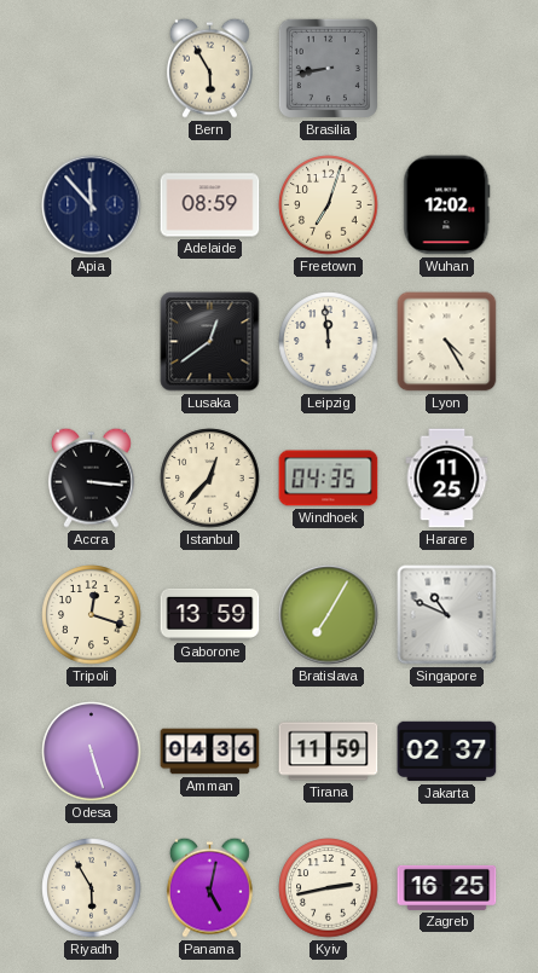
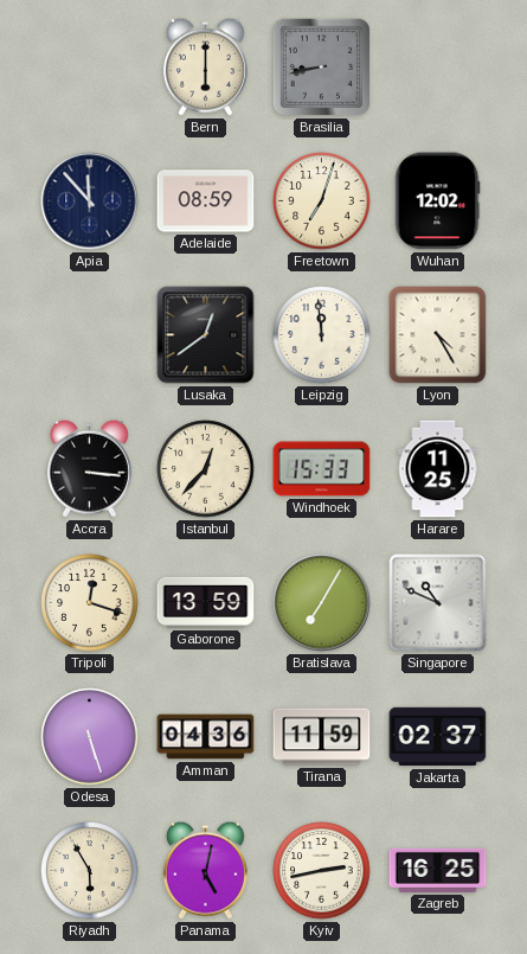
Bern: 5:55 -> 6:00 (205, 66)
Windhoek: 04:35 -> 15:33 (322, 469)
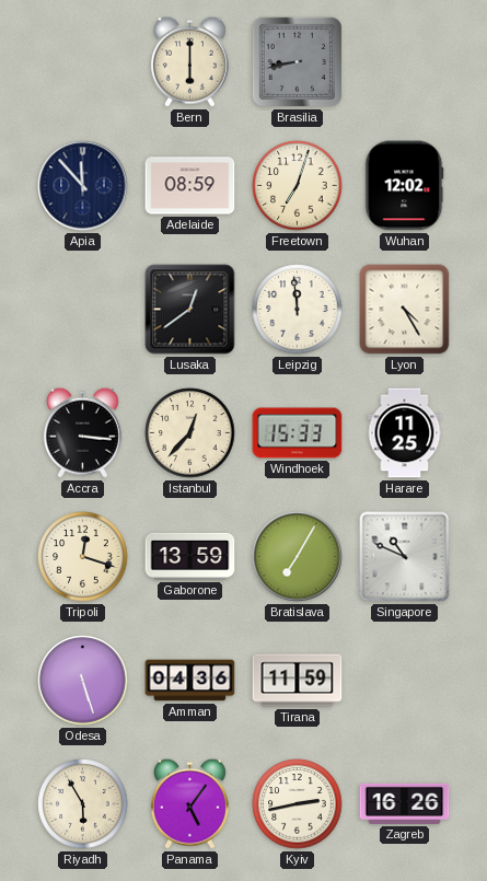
Jakarta: 02:37 -> none (438, 737)
Panama: 5:02 -> 5:06 (189, 803)
Zagreb: 16:25 -> 16:26 (405, 803)
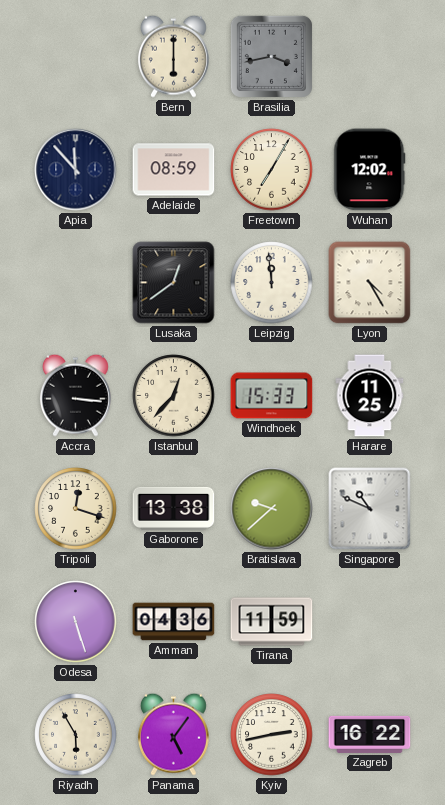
Brasilia: 8:43 -> 3:43 (271, 56)
Freetown: 7:03 -> 7:05 (272, 170)
Gaborone: 13:59 -> 13:38 (174, 508)
Bratislava: 7:05 -> 9:38 (272, 509)
Zagreb: 16:26 -> 16:22 (370, 734)
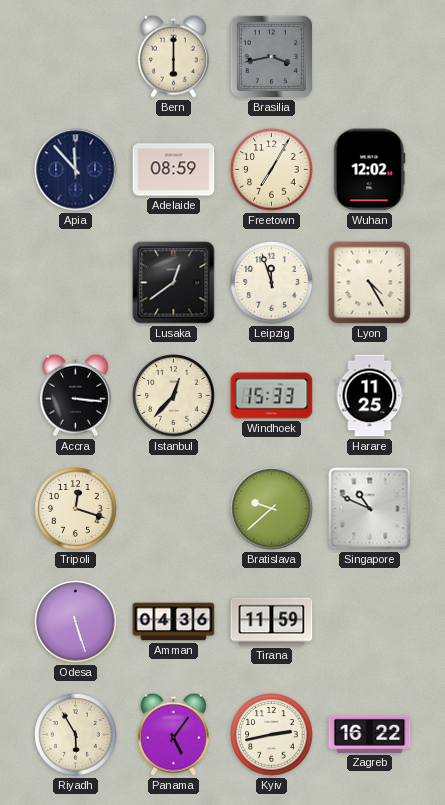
Leipzig: 11:59 -> 11:57 (272, 283)
Gaborone: 13:38 -> none (174, 508)
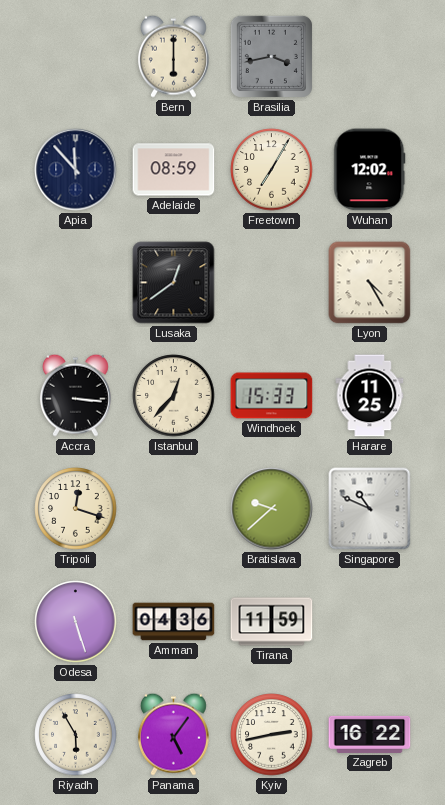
Leipzig: 11:57 -> none (272, 283)
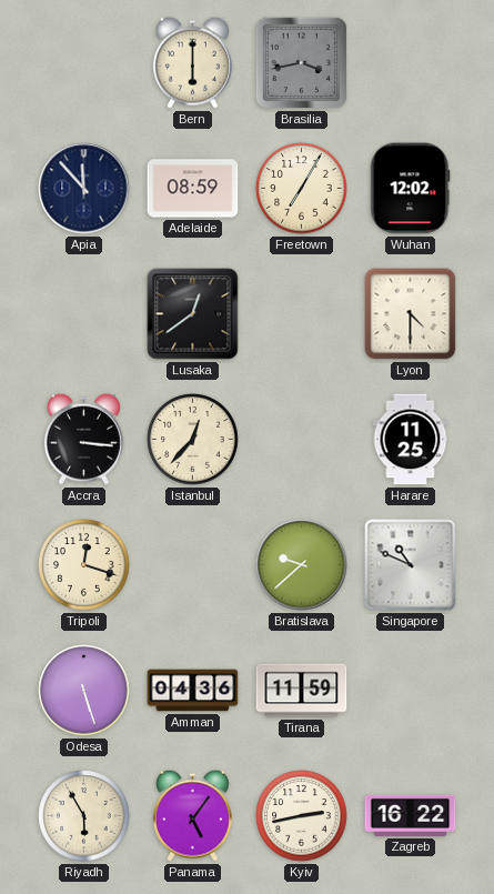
Lyon: 4:25 -> 4:30 (411, 314)
Windhoek: 15:33 -> none (272, 396)
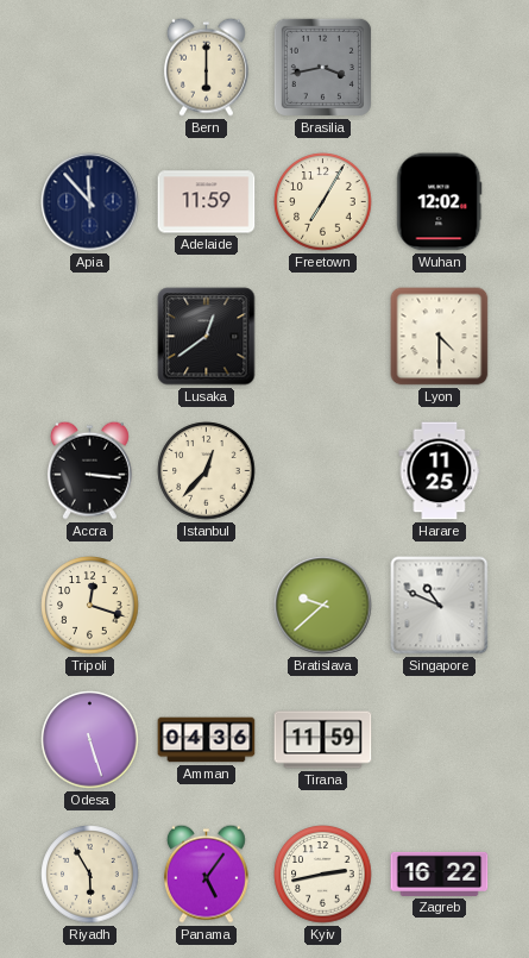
Adelaide: 08:59 -> 11:59 (207, 202)
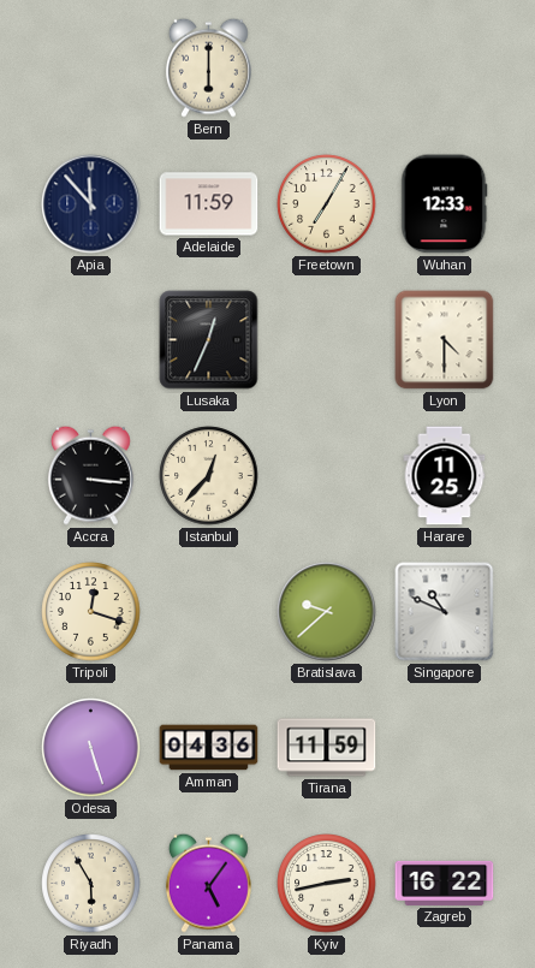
Brasilia: 3:43 -> none (322, 67)
Wuhan: 12:02 -> 12:33 (445, 204)
Lusaka: 12:39 -> 12:34 (209, 340)
